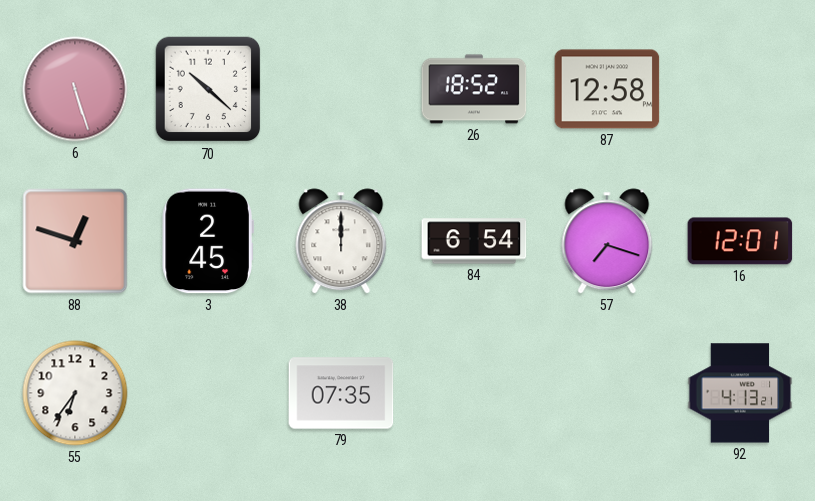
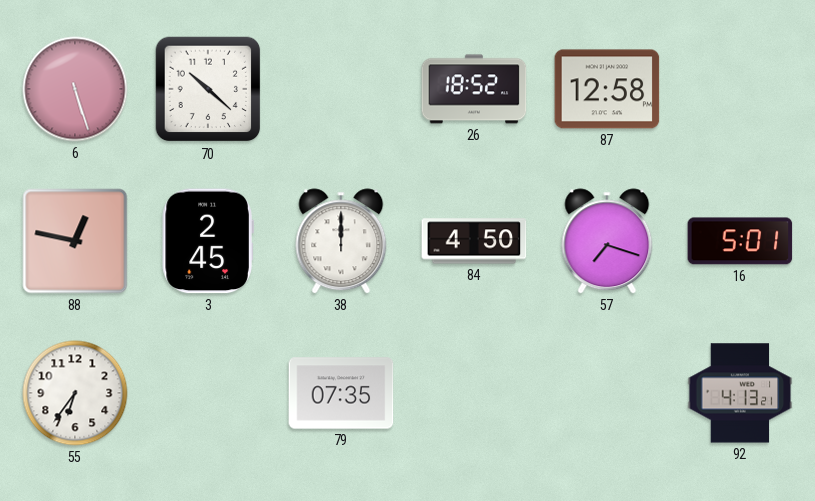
88: 12:48 -> 12:47 (75, 241)
84: 6:54 -> 4:50 (474, 241)
16: 12:01 -> 5:01 (740, 241)
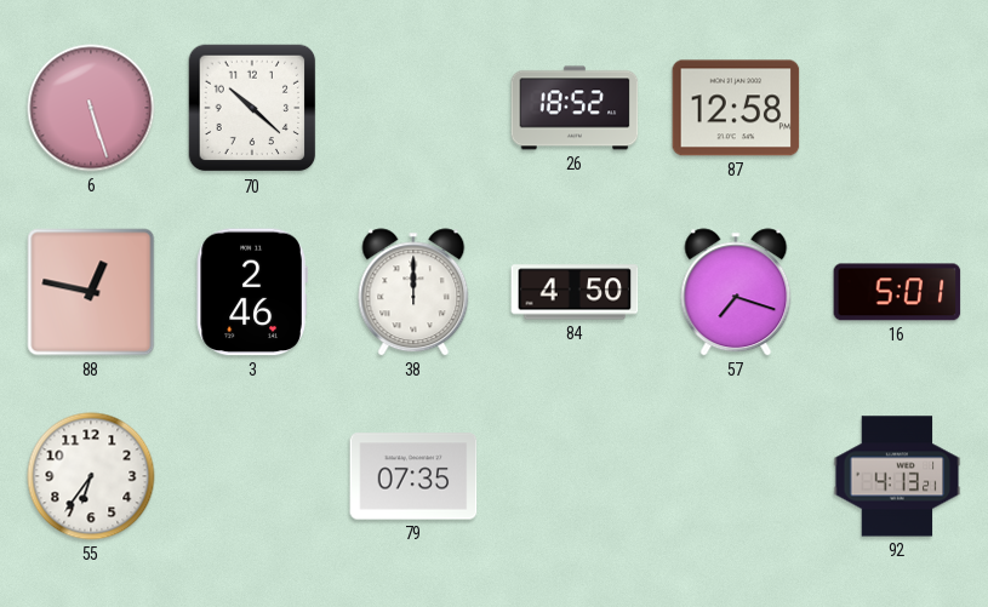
3: 2:45 -> 2:46 (252, 292)
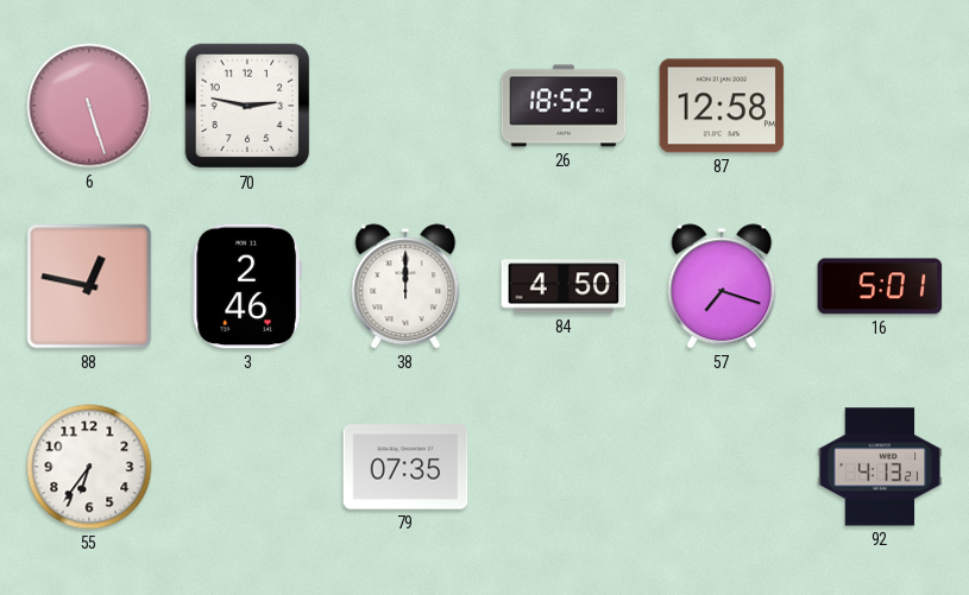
70: 10:22 -> 2:47 (247, 106)
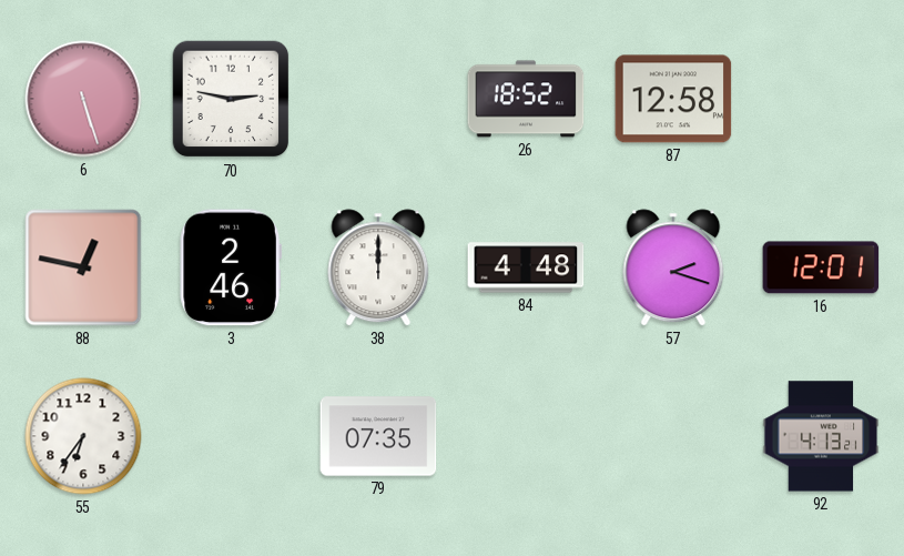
84: 4:50 -> 4:48 (526, 267)
57: 7:18 -> 2:18 (673, 267)
16: 5:01 -> 12:01 (821, 267)
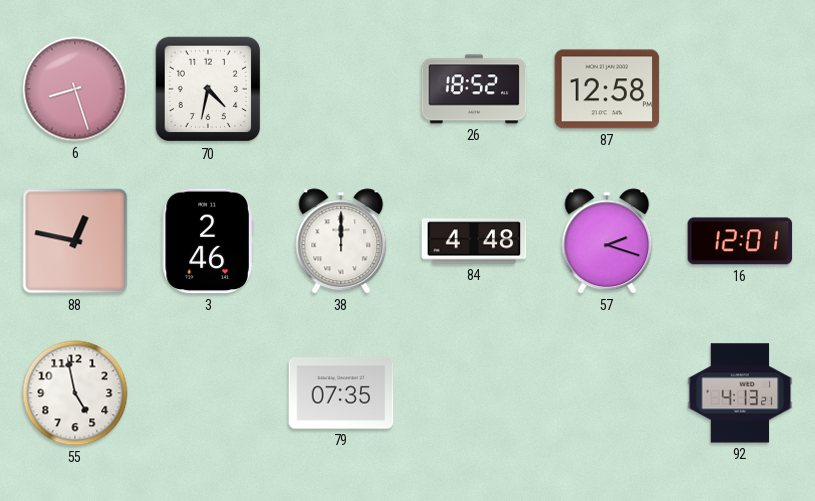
6: 5:27 -> 8:27 (75, 89)
70: 2:47 -> 4:32 (208, 89)
55: 6:36 -> 4:58 (75, 393)
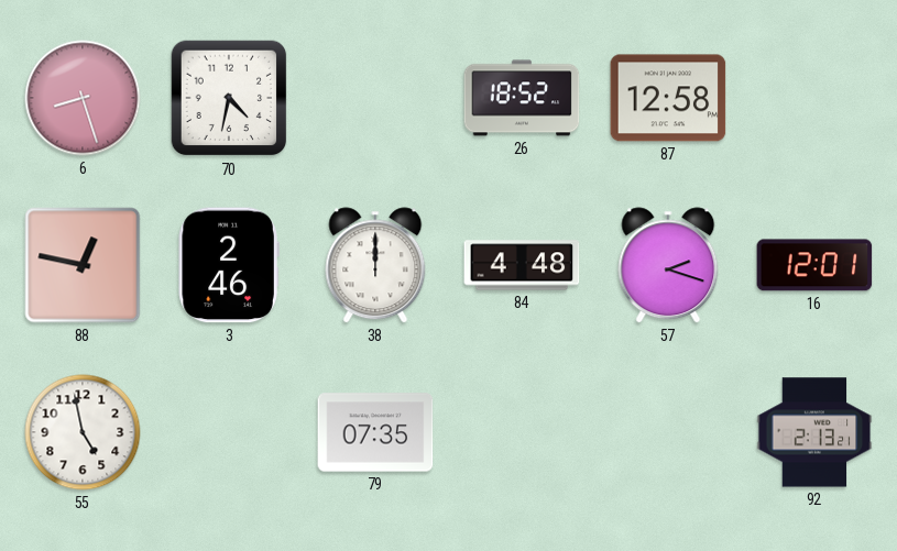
92: 4:13 -> 2:13 (814, 432)
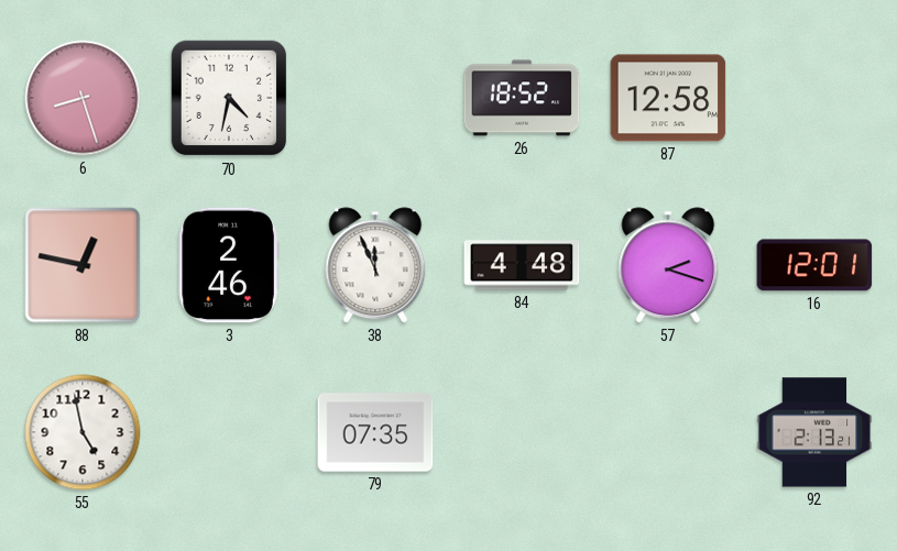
38: 12:00 -> 11:56 (375, 265)
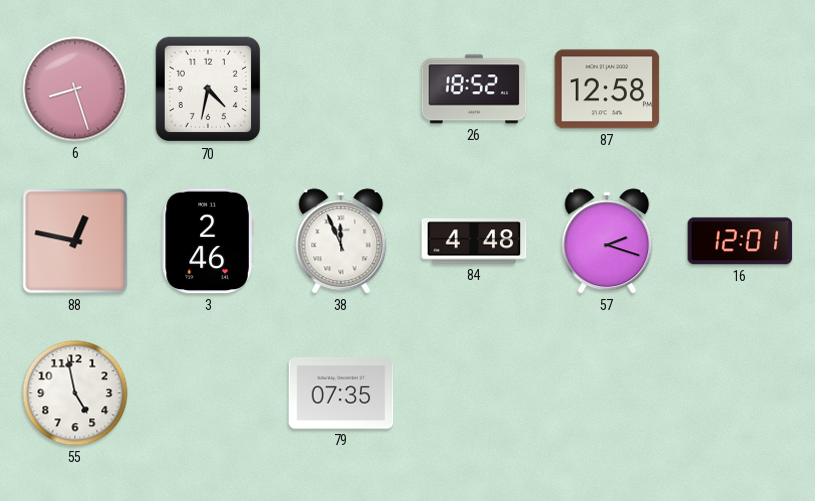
92: 2:13 -> none (814, 432)
